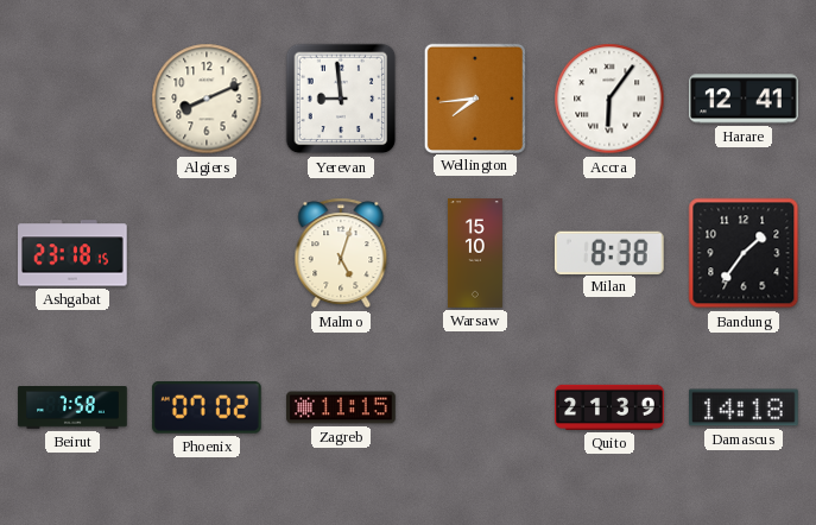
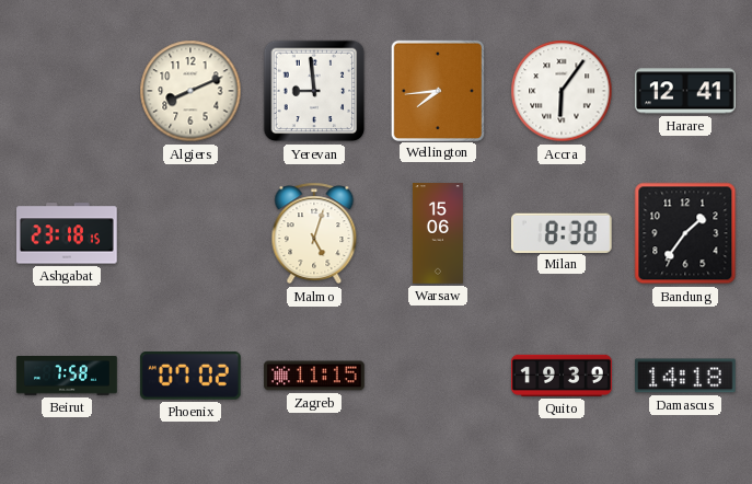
Warsaw: 15:10 -> 15:06 (438, 233)
Quito: 21:39 -> 19:39 (562, 376)
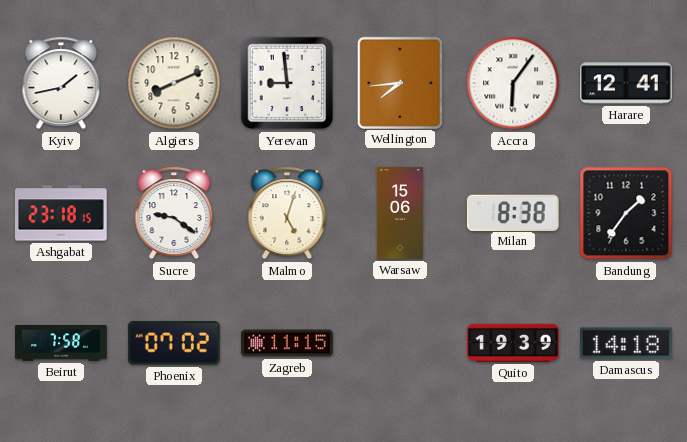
Kyiv: none -> 1:43 (61, 83)
Sucre: none -> 9:21 (174, 213)
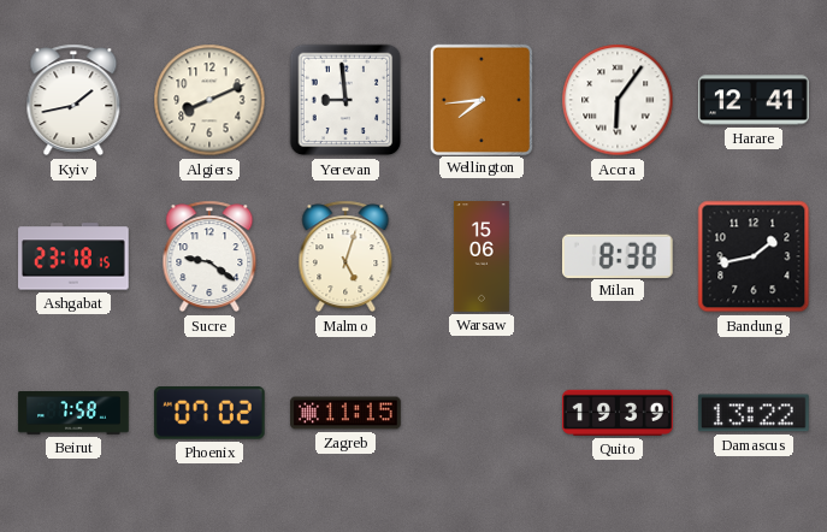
Bandung: 1:36 -> 1:43 (754, 256)
Damascus: 14:18 -> 13:22 (755, 413)
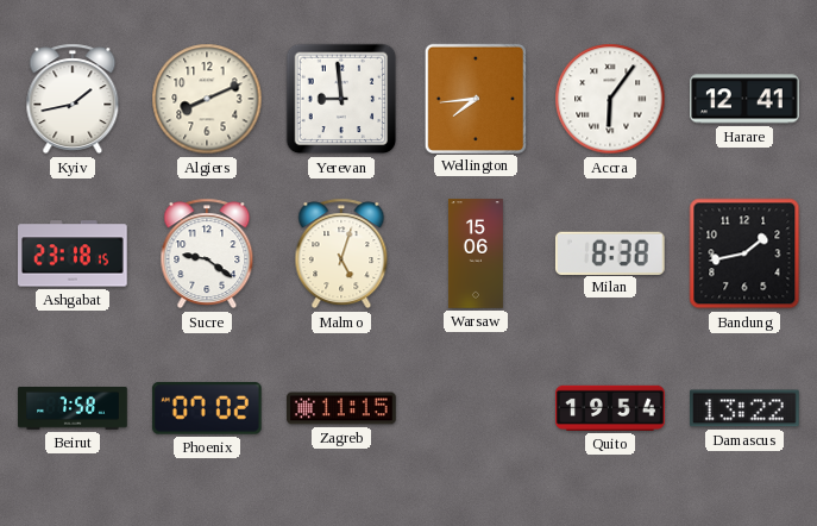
Quito: 19:39 -> 19:54 (610, 408)
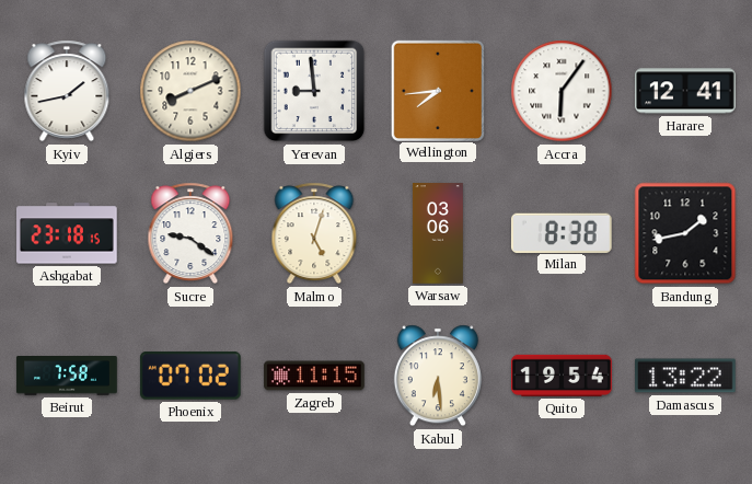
Warsaw: 15:06 -> 03:06 (438, 233)
Kabul: none -> 6:29 (438, 376)
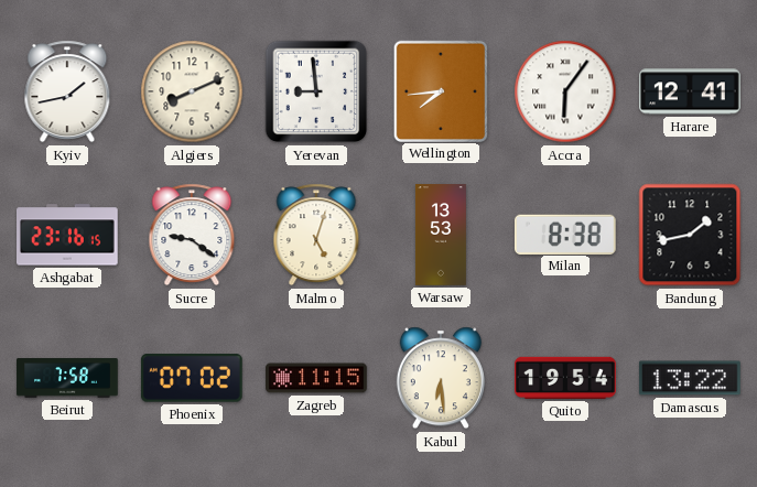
Ashgabat: 23:18 -> 23:16 (68, 235)
Warsaw: 03:06 -> 13:53 (441, 235)
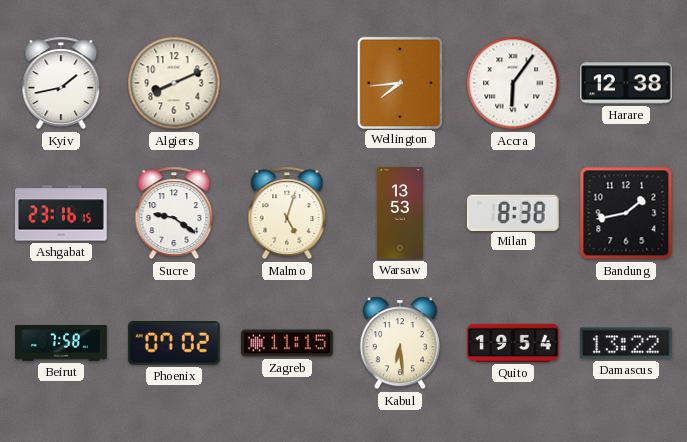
Yerevan: 8:59 -> none (316, 91)
Harare: 12:41 -> 12:38 (627, 83)
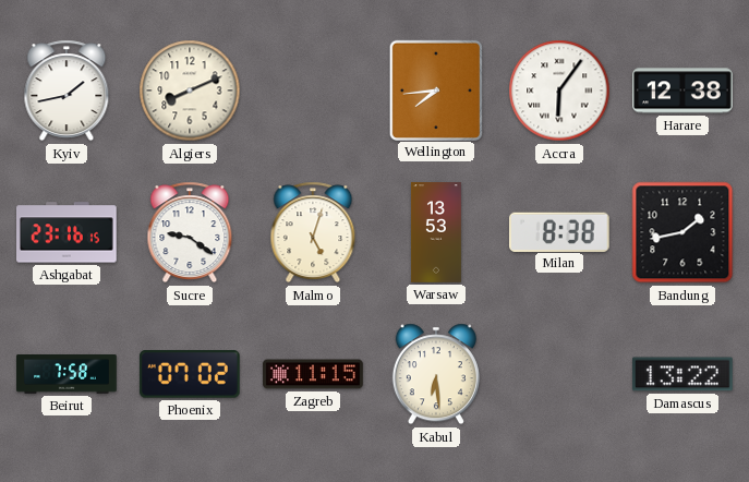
Quito: 19:54 -> none (513, 343)
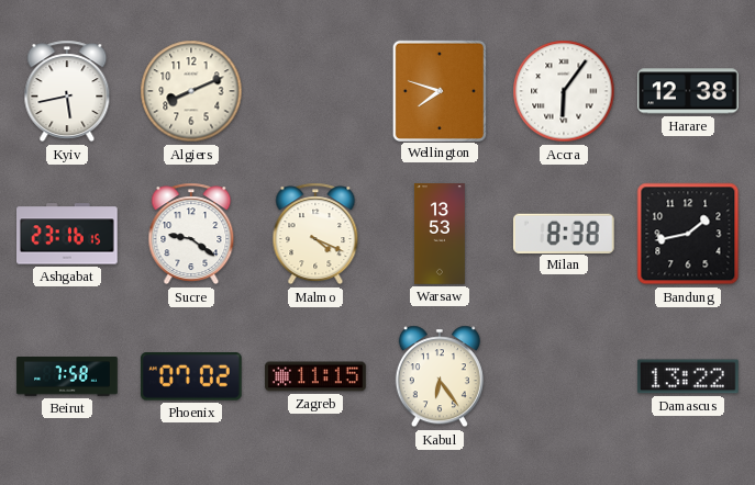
Kyiv: 1:43 -> 5:43 (67, 91)
Wellington: 7:44 -> 7:48 (438, 90)
Malmo: 5:03 -> 4:19 (315, 234)
Kabul: 6:29 -> 6:24 (440, 376)
